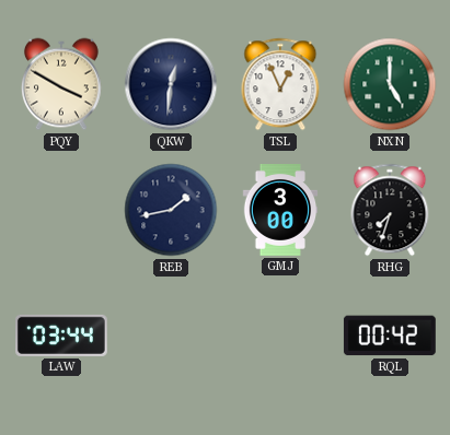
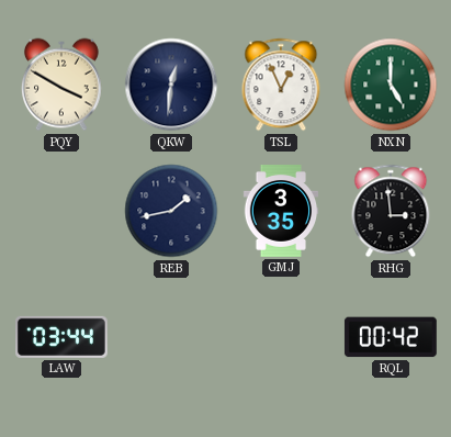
GMJ: 3:00 -> 3:35 (281, 212)
RHG: 7:33 -> 2:59 (391, 211)
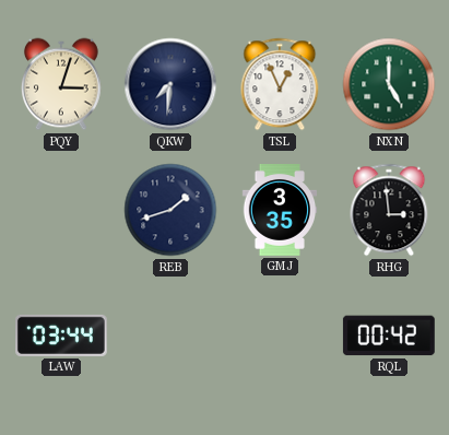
PQY: 3:50 -> 3:03 (61, 84)
QKW: 12:31 -> 7:31 (170, 84)
REB: 1:43 -> 1:42 (170, 210)
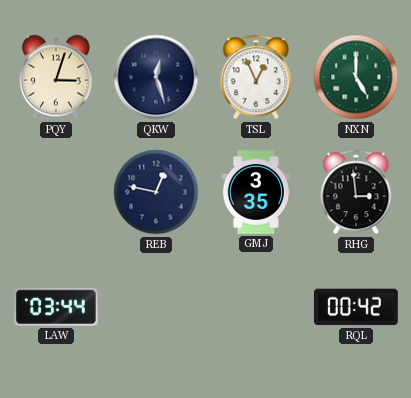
QKW: 7:31 -> 12:27 (156, 77)
REB: 1:42 -> 12:47 (156, 192)
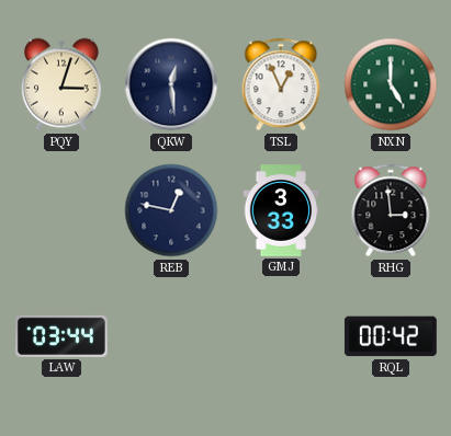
QKW: 12:27 -> 12:29 (171, 84)
GMJ: 3:35 -> 3:33 (281, 211)
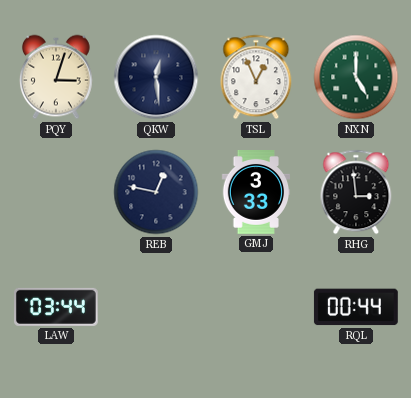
RQL: 00:42 -> 00:44 (356, 307)
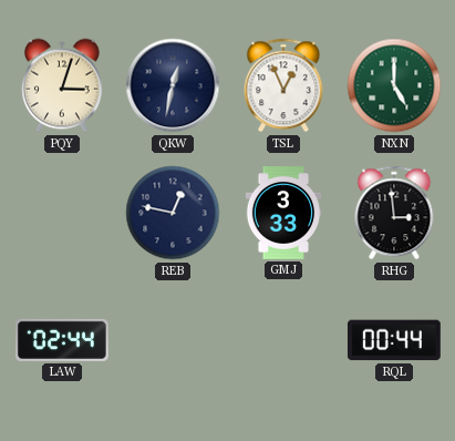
QKW: 12:29 -> 12:32 (173, 85)
LAW: 03:44 -> 02:44 (63, 340)
